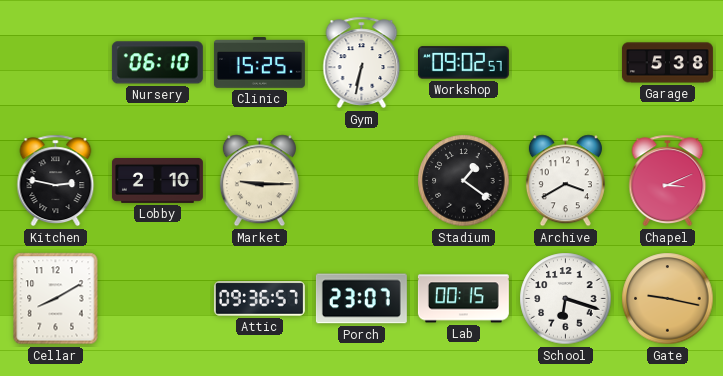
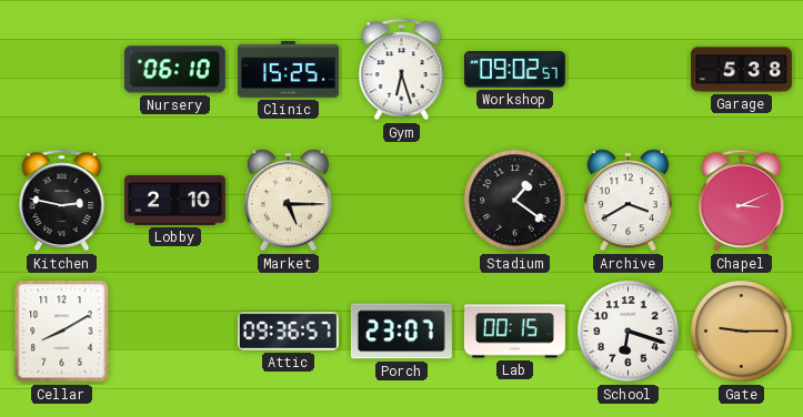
Gym: 6:32 -> 6:27 (402, 70)
Market: 9:15 -> 5:15 (288, 201)
Gate: 9:17 -> 9:15 (742, 332)
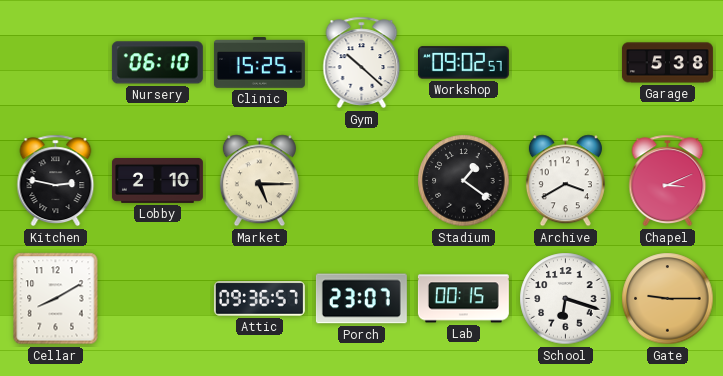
Gym: 6:27 -> 10:22 (362, 63)
